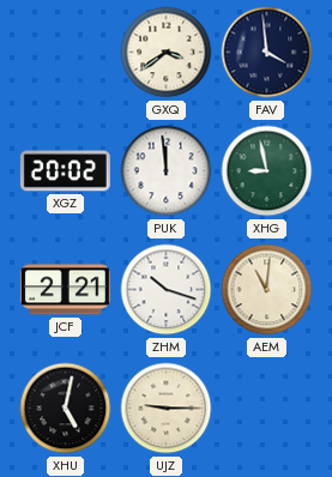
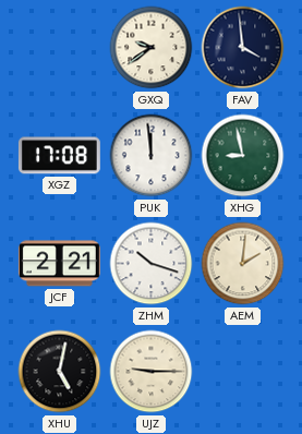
GXQ: 3:39 -> 9:39 (152, 48)
XGZ: 20:02 -> 17:08 (59, 156)
AEM: 11:01 -> 2:01 (243, 264)
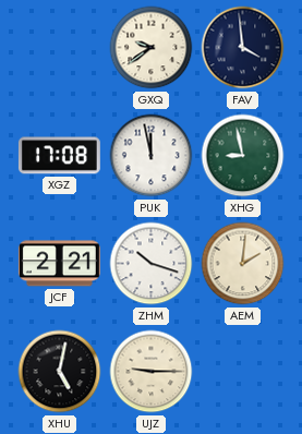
PUK: 11:59 -> 11:58 (152, 156)
